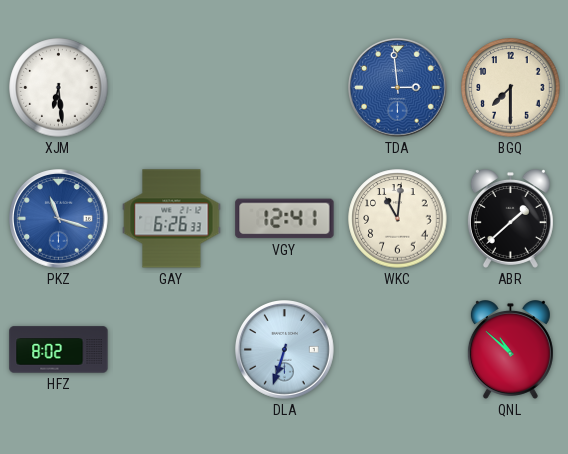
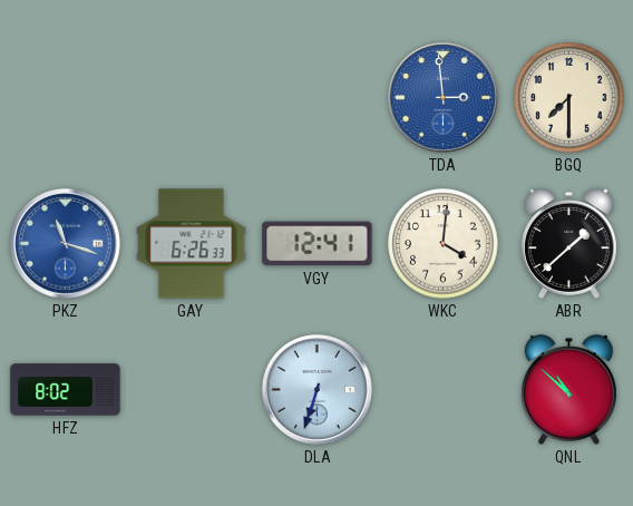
XJM: 6:29 -> none (59, 88)
WKC: 11:01 -> 4:01 (444, 244)
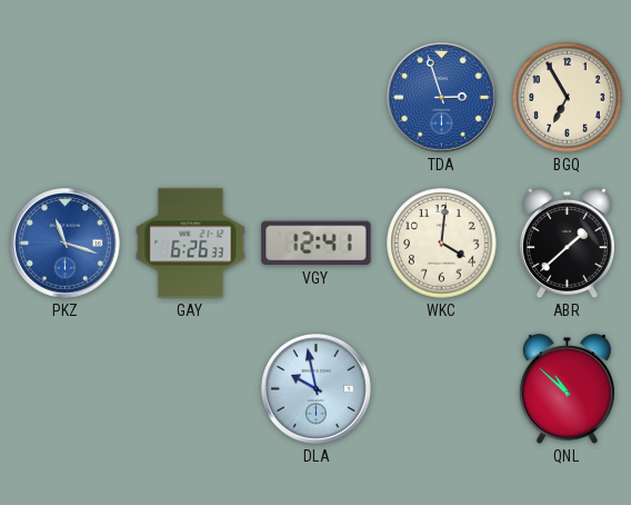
TDA: 2:59 -> 2:57 (442, 98)
BGQ: 7:30 -> 6:55 (568, 98)
HFZ: 8:02 -> none (66, 390)
DLA: 6:33 -> 9:58 (317, 389)
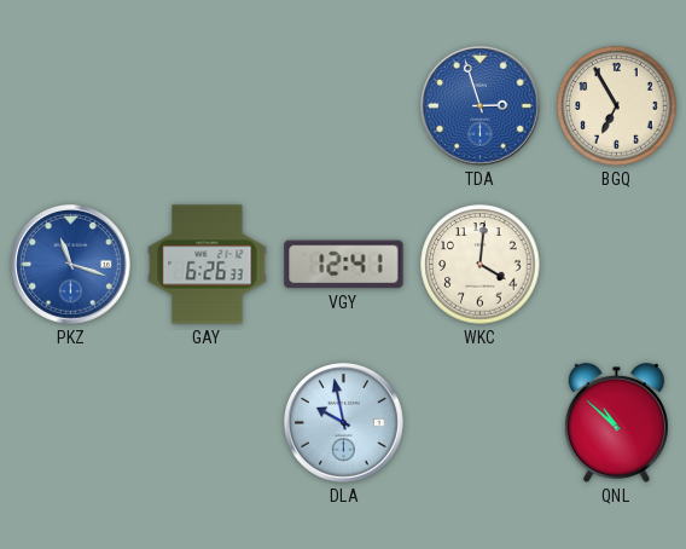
ABR: 1:38 -> none (567, 244)
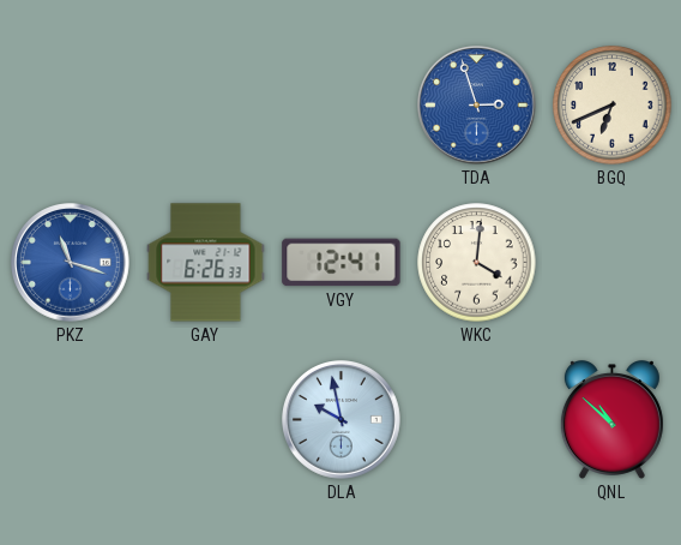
BGQ: 6:55 -> 6:41 (613, 106)
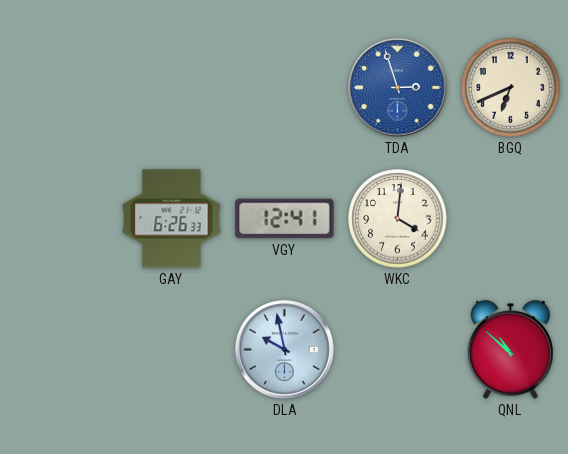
PKZ: 11:18 -> none (71, 263)
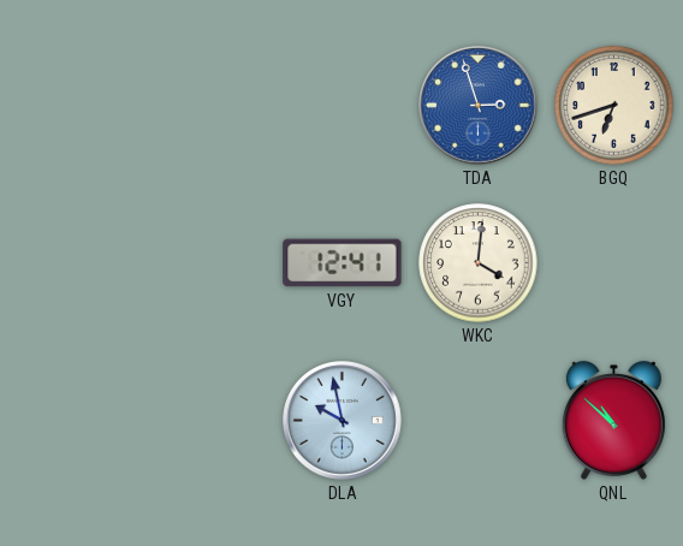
BGQ: 6:41 -> 6:42 (614, 106)
GAY: 6:26 -> none (172, 219)
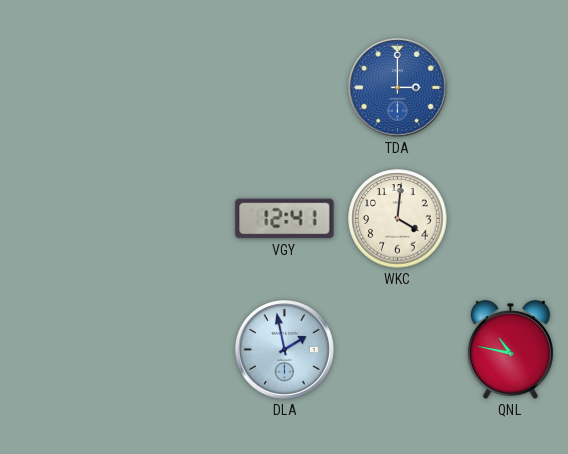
TDA: 2:57 -> 3:00 (398, 88)
BGQ: 6:42 -> none (614, 106)
DLA: 9:58 -> 1:58 (285, 350)
QNL: 10:52 -> 10:47 (510, 350)
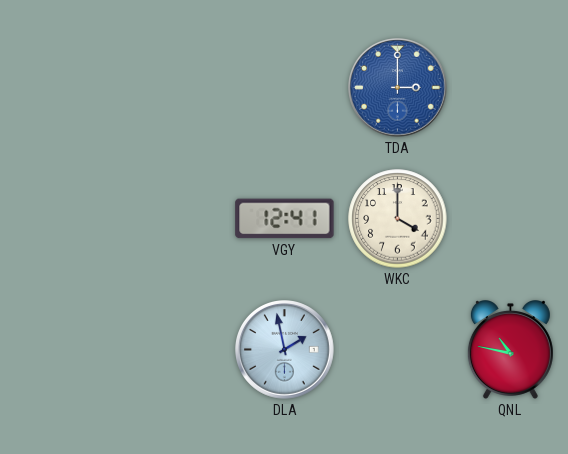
WKC: 4:01 -> 4:00 (398, 219)
